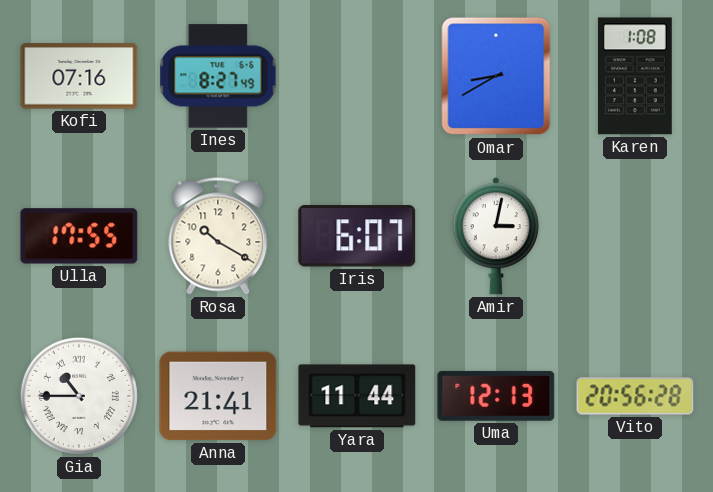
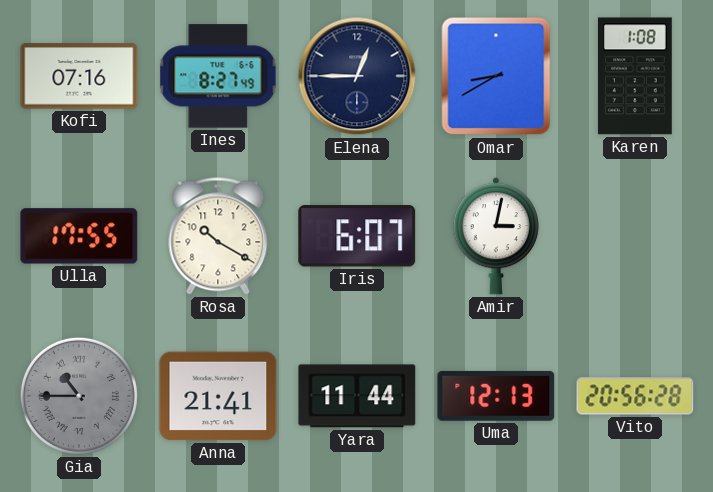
Elena: none -> 12:45 (357, 76)
Gia dial: white -> grey (79, 396)
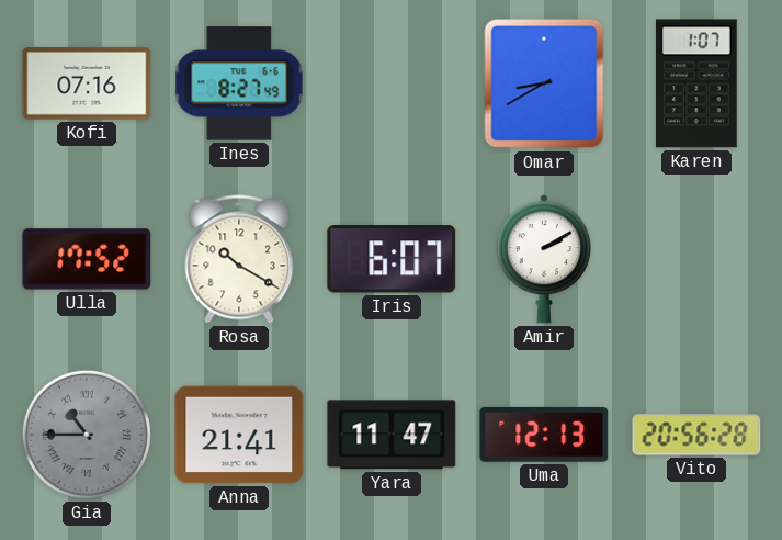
Elena: 12:45 -> none (357, 76)
Karen: 1:08 -> 1:07 (696, 83)
Ulla: 17:55 -> 17:52 (87, 259)
Amir: 3:02 -> 2:10 (544, 259)
Yara: 11:44 -> 11:47 (392, 435)
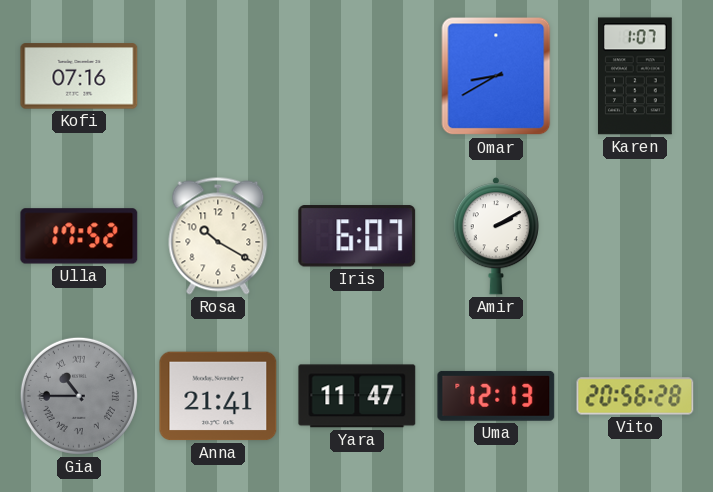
Ines: 8:27 -> none (239, 83)
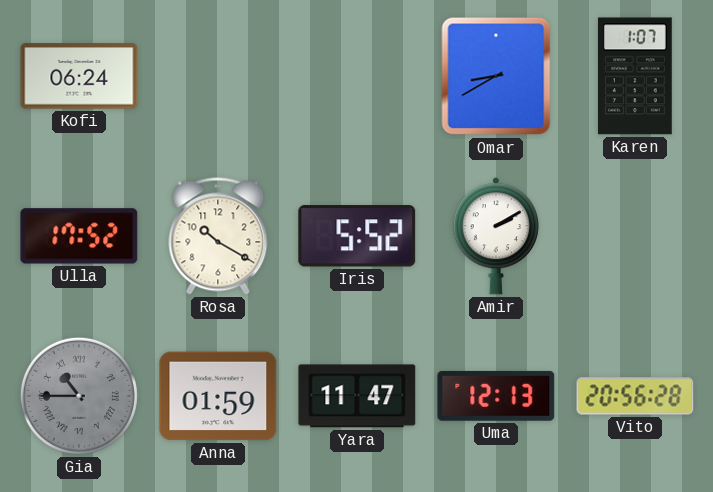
Kofi: 07:16 -> 06:24 (79, 76)
Iris: 6:07 -> 5:52 (357, 236)
Anna: 21:41 -> 01:59 (218, 396)
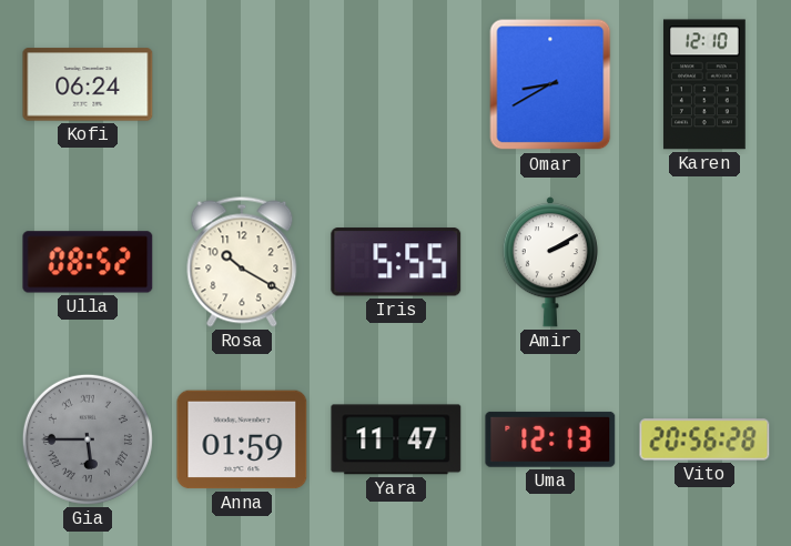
Karen: 1:07 -> 12:10 (704, 84)
Ulla: 17:52 -> 08:52 (88, 262)
Iris: 5:52 -> 5:55 (396, 262)
Gia: 10:45 -> 5:45 (88, 439)
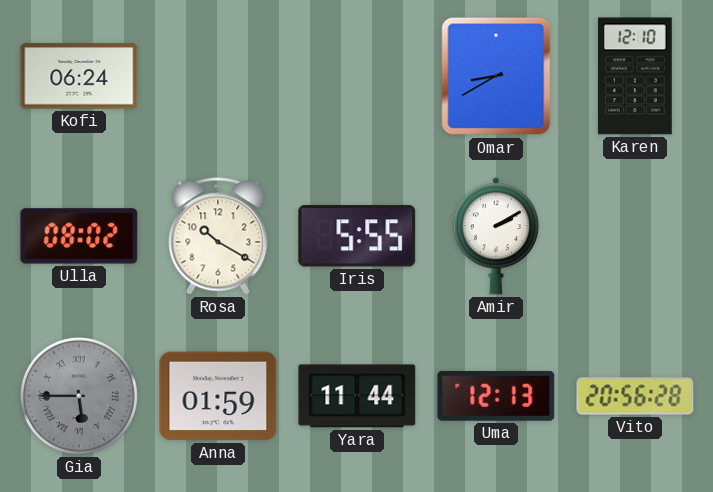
Ulla: 08:52 -> 08:02 (79, 236)
Yara: 11:47 -> 11:44 (357, 396)
